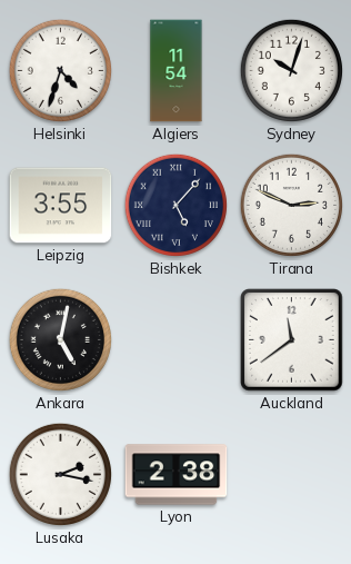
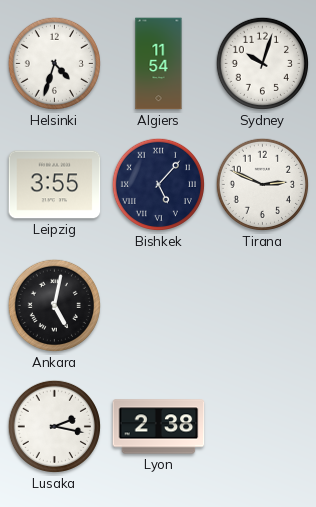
Auckland: 11:39 -> none (292, 340)
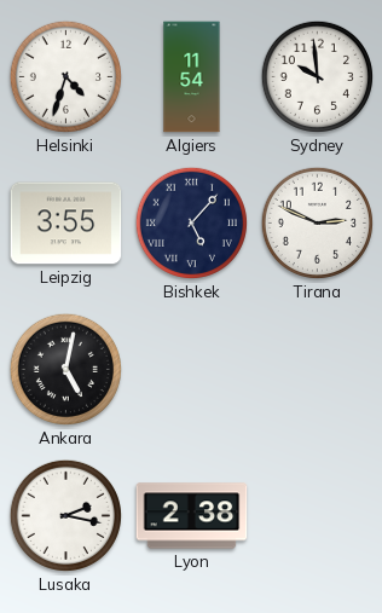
Sydney: 10:03 -> 9:59 (317, 76)
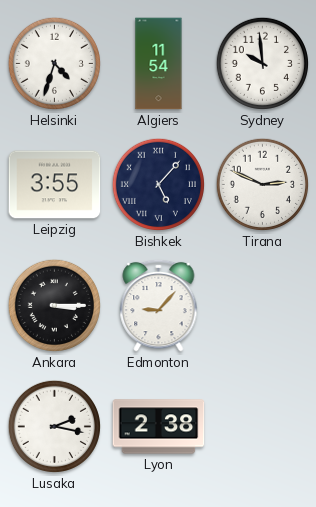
Ankara: 5:02 -> 3:15 (54, 305)
Edmonton: none -> 9:07 (159, 305)
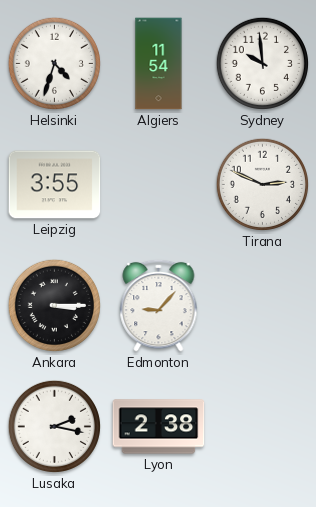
Bishkek: 5:07 -> none (158, 184)
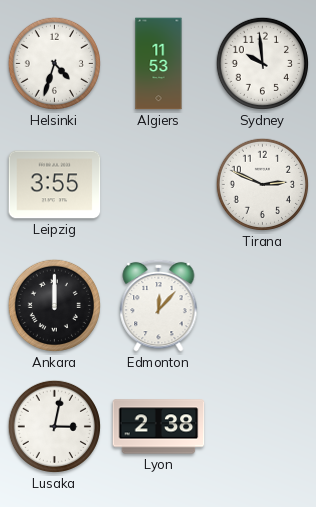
Algiers: 11:54 -> 11:53 (159, 64)
Ankara: 3:15 -> 12:00 (54, 305)
Edmonton: 9:07 -> 12:07 (159, 305)
Lusaka: 2:17 -> 3:02 (54, 426)
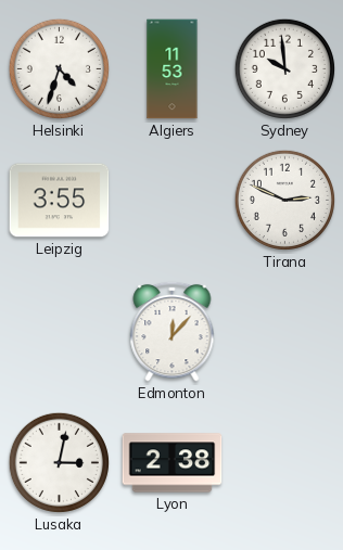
Ankara: 12:00 -> none (54, 305)
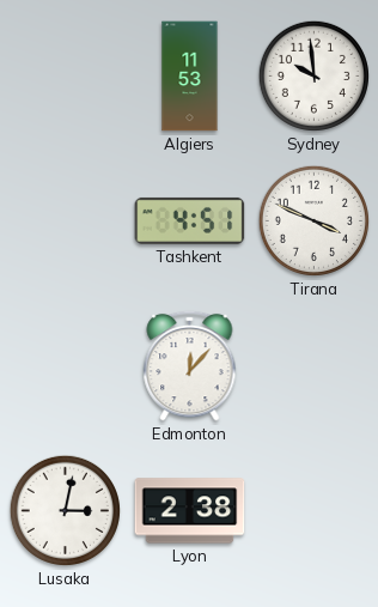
Helsinki: 4:33 -> none (59, 68)
Leipzig: 3:55 -> none (60, 201)
Tashkent: none -> 4:51 (190, 220)
Tirana: 2:49 -> 3:49 (313, 220)
